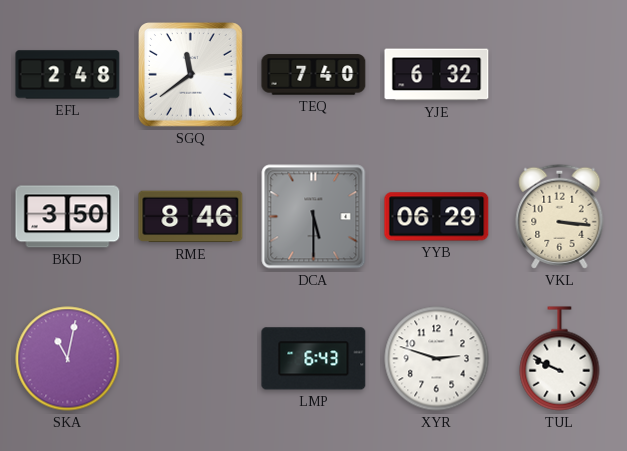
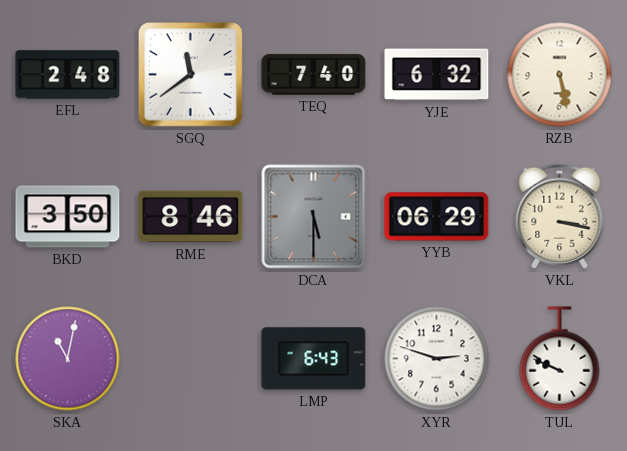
RZB: none -> 5:28 (560, 75)
VKL: 3:16 -> 3:17 (560, 216)
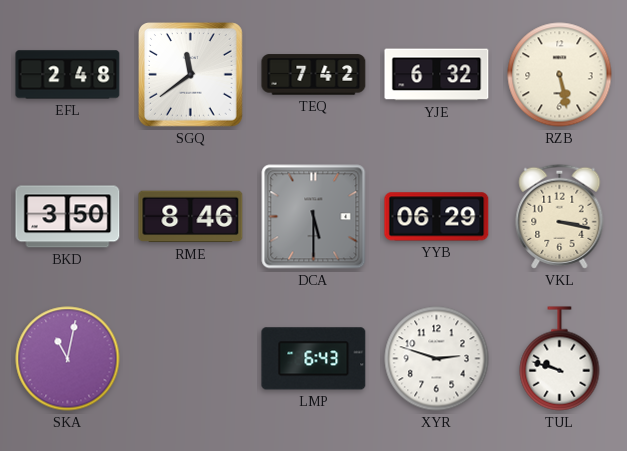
TEQ: 7:40 -> 7:42 (314, 75)
TUL: 9:49 -> 9:48 (560, 359)
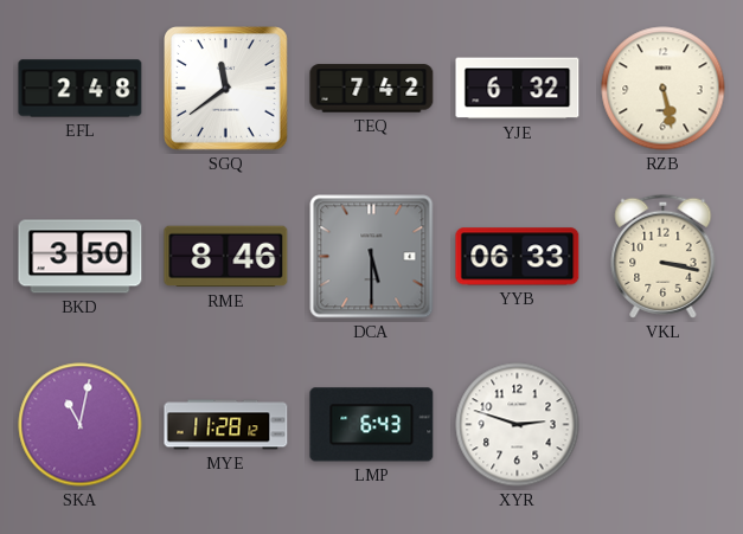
YYB: 06:29 -> 06:33 (518, 257)
MYE: none -> 11:28 (226, 425)
TUL: 9:48 -> none (560, 359)
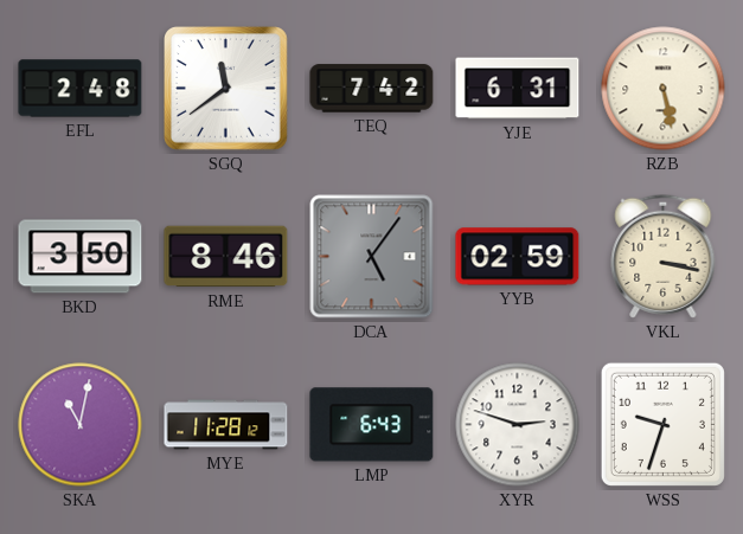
YJE: 6:32 -> 6:31 (518, 89)
DCA: 5:30 -> 5:06 (372, 257)
YYB: 06:33 -> 02:59 (518, 257)
WSS: none -> 9:33 (662, 424)
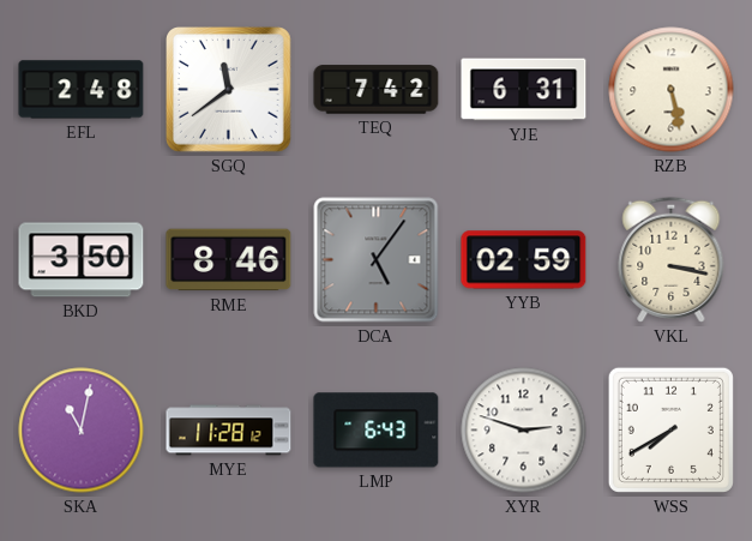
WSS: 9:33 -> 7:40 (670, 429)
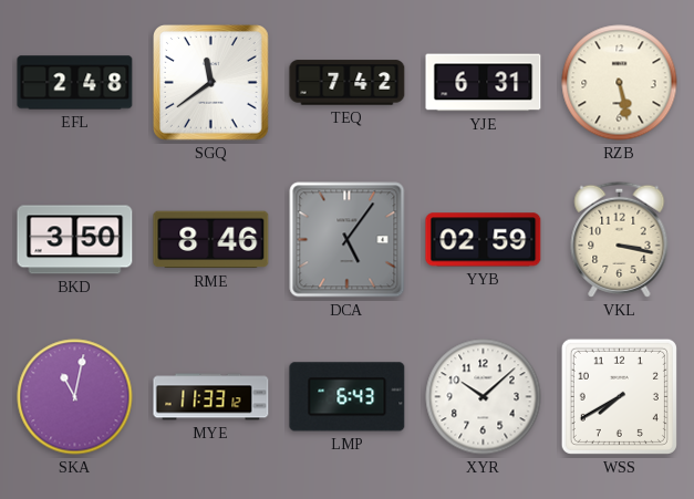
MYE: 11:28 -> 11:33 (211, 397)
XYR: 2:48 -> 10:08 (484, 397)
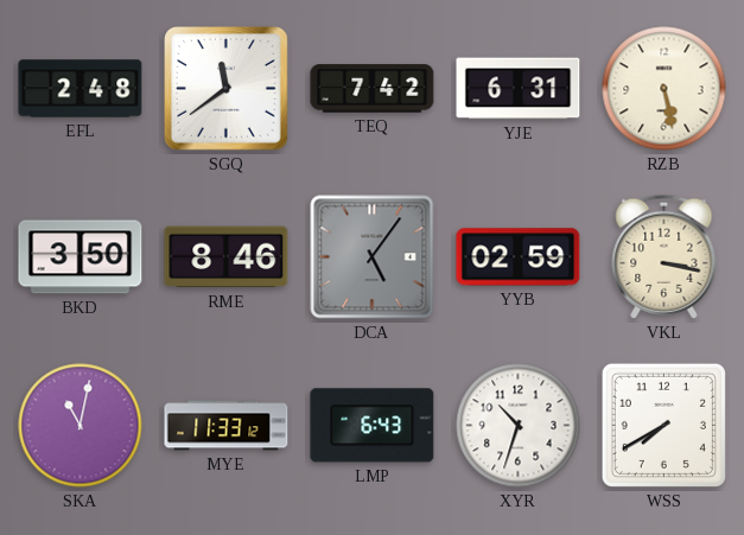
XYR: 10:08 -> 10:33 (519, 426)
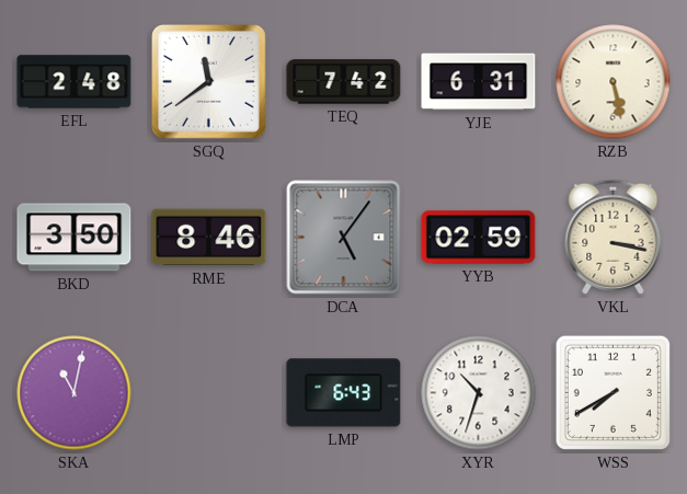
MYE: 11:33 -> none (227, 426)
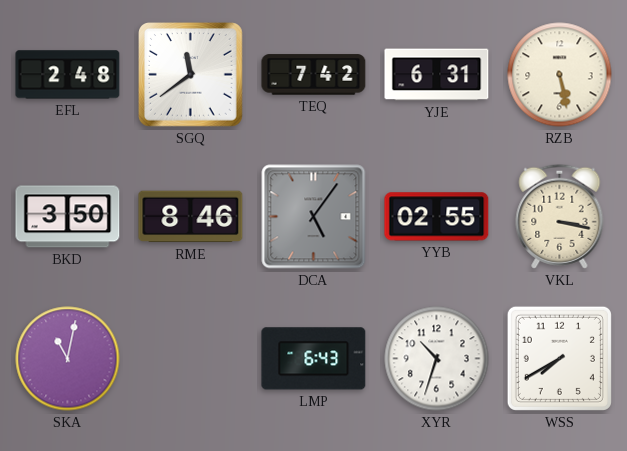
YYB: 02:59 -> 02:55 (437, 217)
